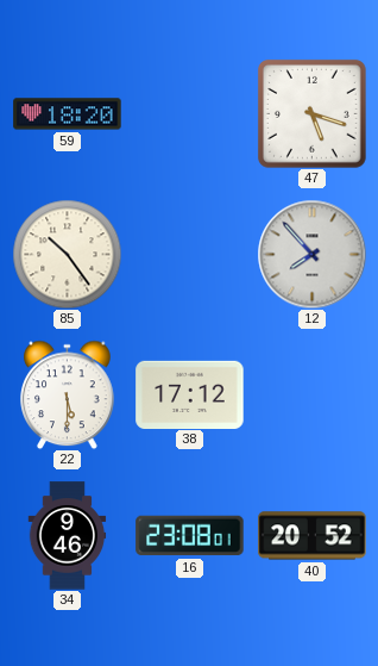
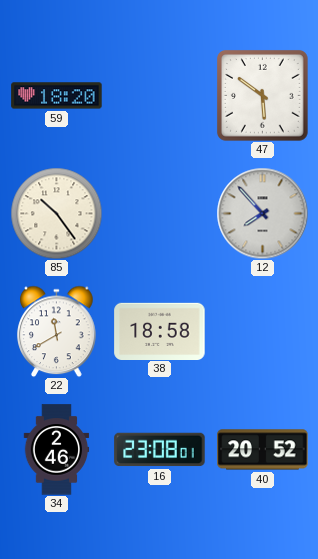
47: 5:18 -> 5:51 (262, 95)
22: 5:30 -> 11:40 (57, 331)
38: 17:12 -> 18:58 (160, 331)
34: 9:46 -> 2:46 (57, 450)
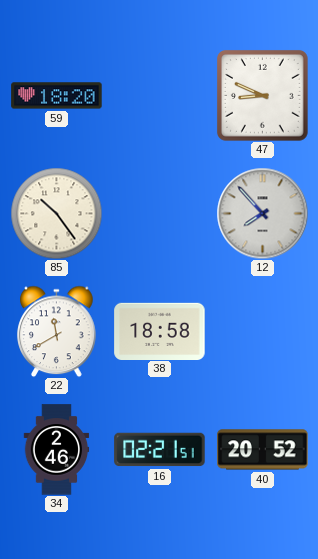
47: 5:51 -> 8:49 (262, 95)
16: 23:08 -> 02:21 (160, 450)
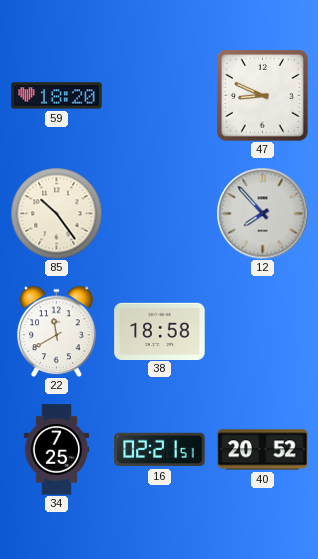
34: 2:46 -> 7:25 (57, 450)
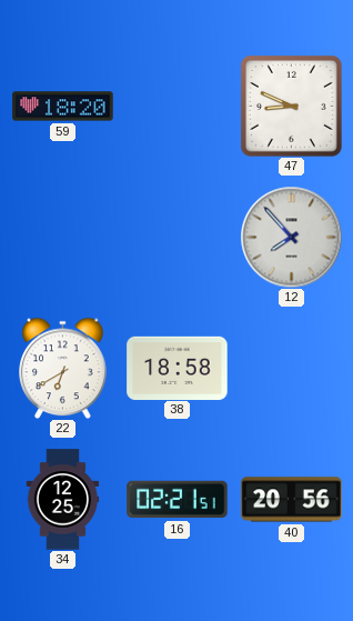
85: 10:24 -> none (56, 213)
22: 11:40 -> 6:40 (63, 368)
34: 7:25 -> 12:25 (63, 500)
40: 20:52 -> 20:56 (292, 500)
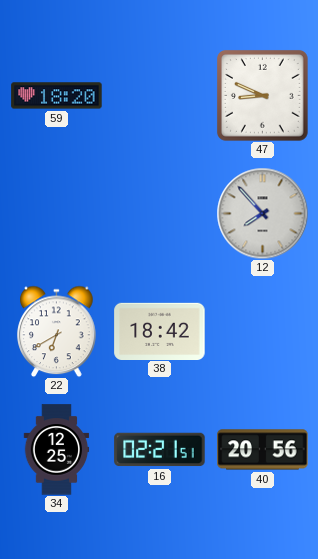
38: 18:58 -> 18:42 (160, 331)
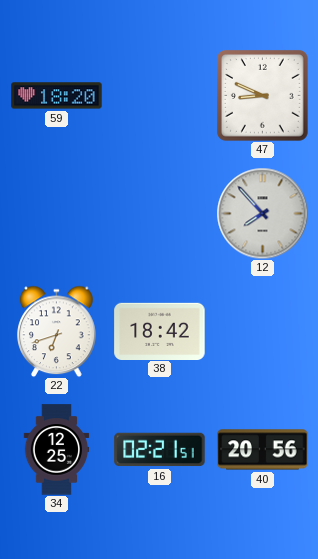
22: 6:40 -> 6:42 (57, 331)
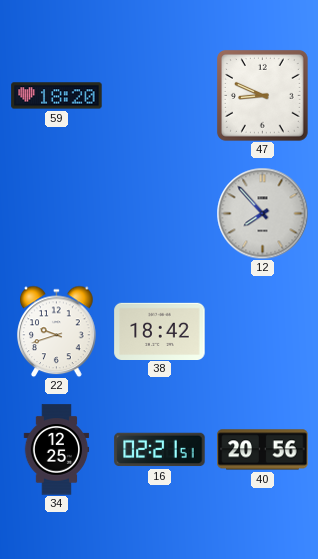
22: 6:42 -> 9:42 (57, 331)
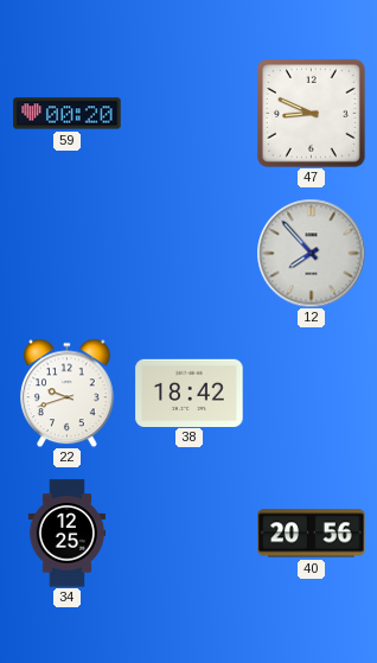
59: 18:20 -> 00:20 (68, 114)
16: 02:21 -> none (160, 450)
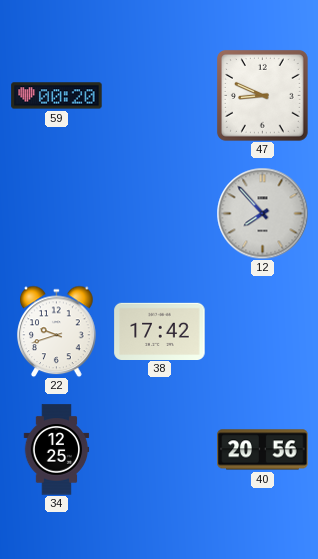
38: 18:42 -> 17:42 (160, 331)
